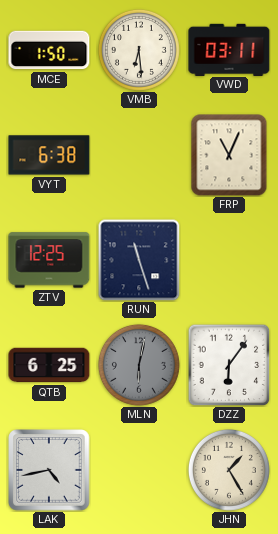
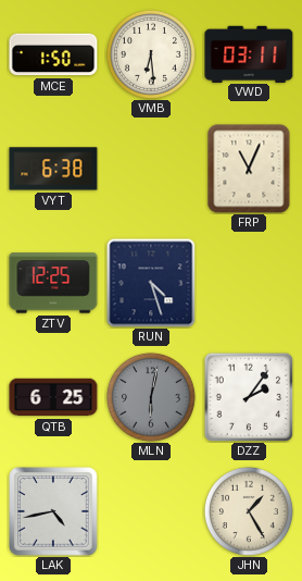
RUN: 11:27 -> 4:27 (151, 283)
DZZ: 6:06 -> 2:06 (249, 397)
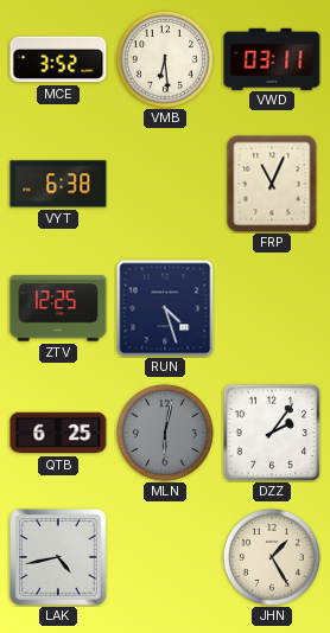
MCE: 1:50 -> 3:52 (58, 59)
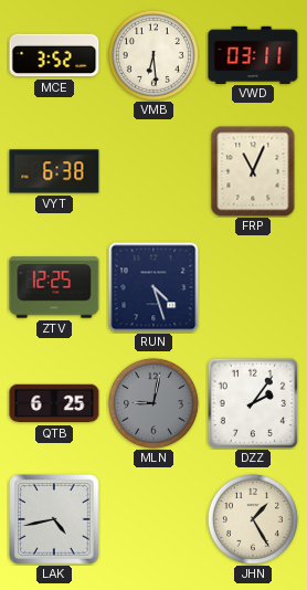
MLN: 6:02 -> 9:02 (153, 403)
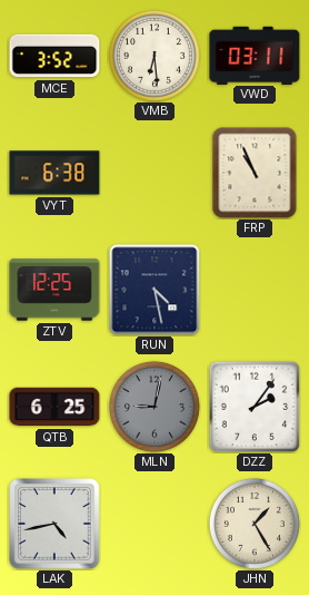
FRP: 11:04 -> 10:56 (255, 173)
RUN: 4:27 -> 4:28 (154, 290)
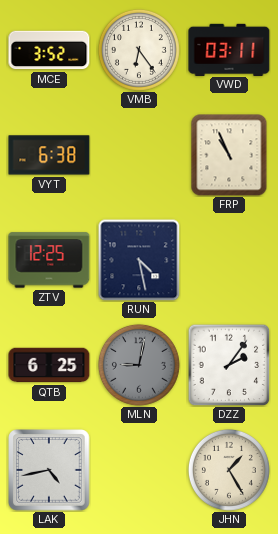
VMB: 6:29 -> 6:24 (139, 50)
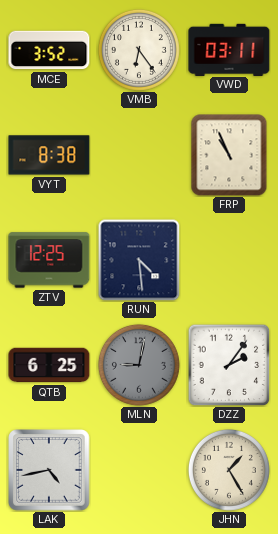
VYT: 6:38 -> 8:38 (49, 155)
RUN: 4:28 -> 4:29 (139, 260)
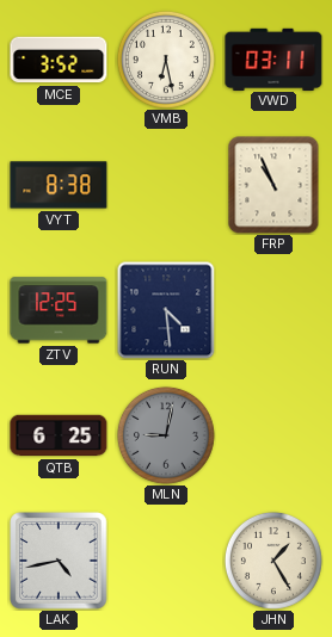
VMB: 6:24 -> 6:28 (166, 60)
DZZ: 2:06 -> none (229, 365)
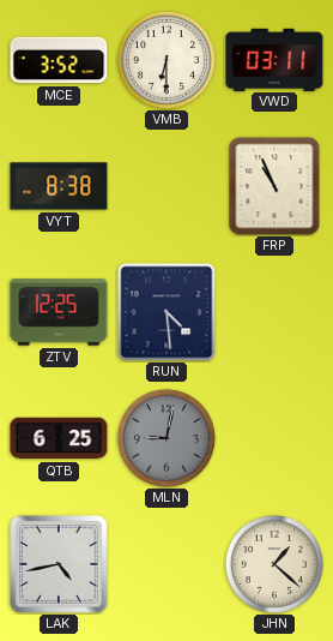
VMB: 6:28 -> 6:30 (166, 60)
JHN: 1:25 -> 1:22 (274, 564)
